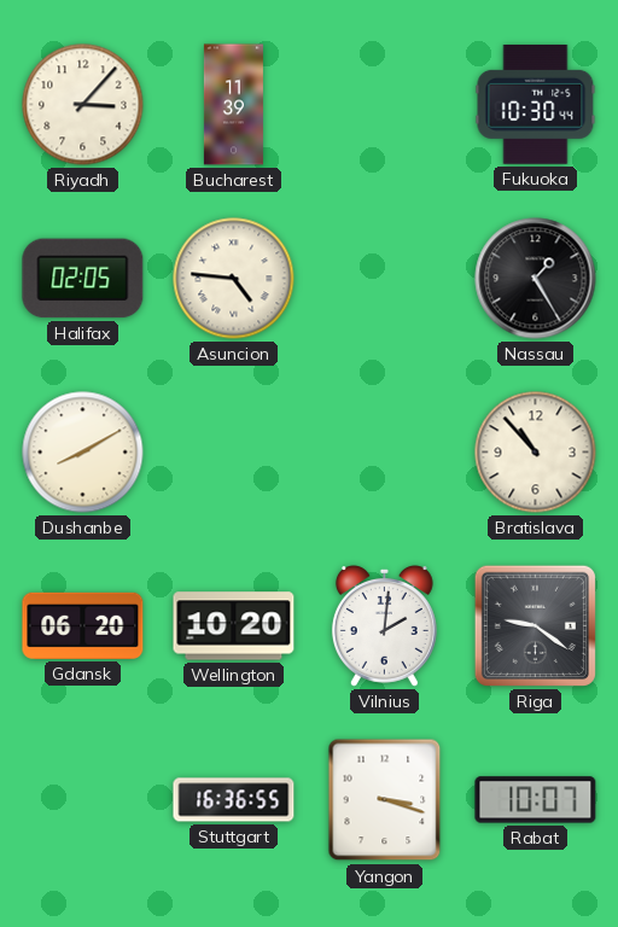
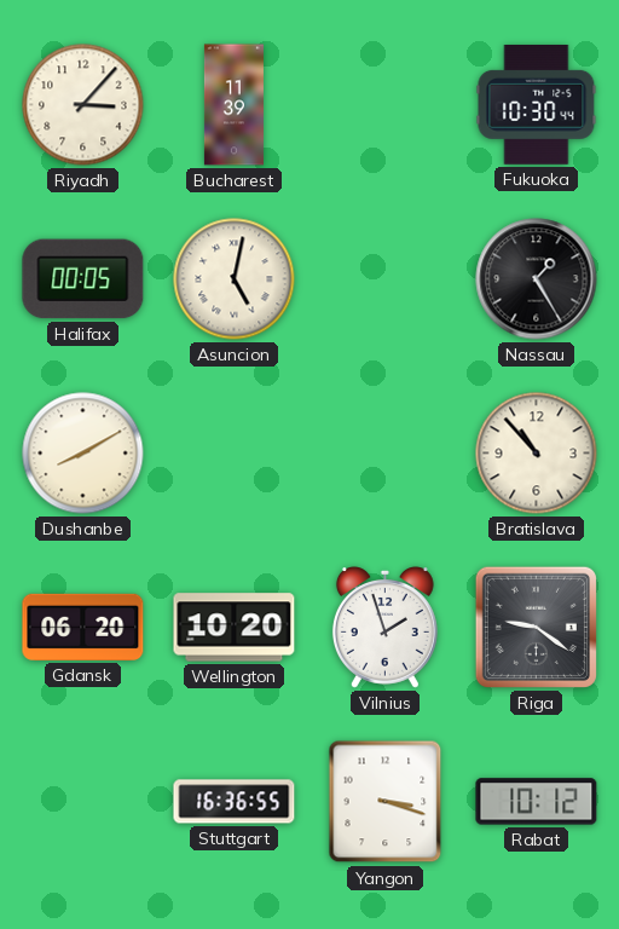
Halifax: 02:05 -> 00:05 (83, 279)
Asuncion: 4:46 -> 5:02 (235, 279)
Vilnius: 2:01 -> 1:57 (384, 628)
Rabat: 10:07 -> 10:12 (537, 802)
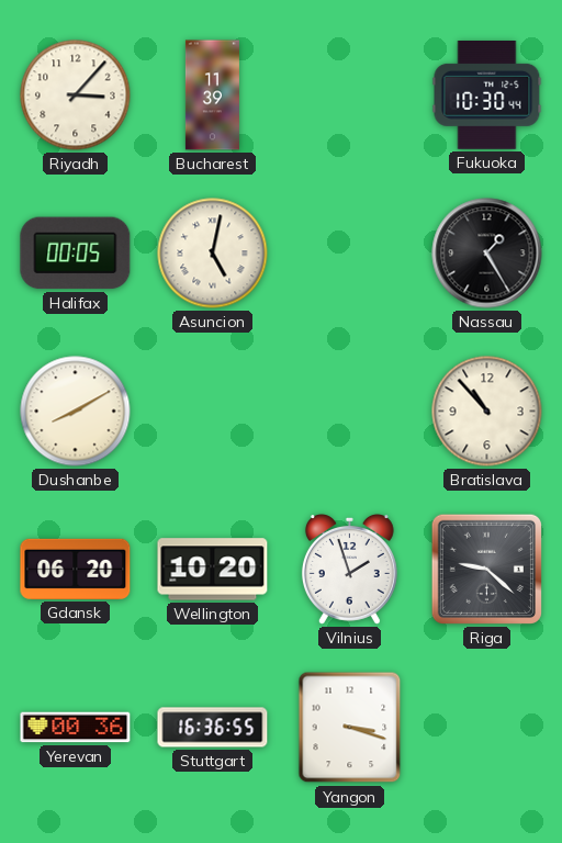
Riga: 9:21 -> 9:22 (486, 569)
Yerevan: none -> 00:36 (76, 728)
Rabat: 10:12 -> none (537, 802)
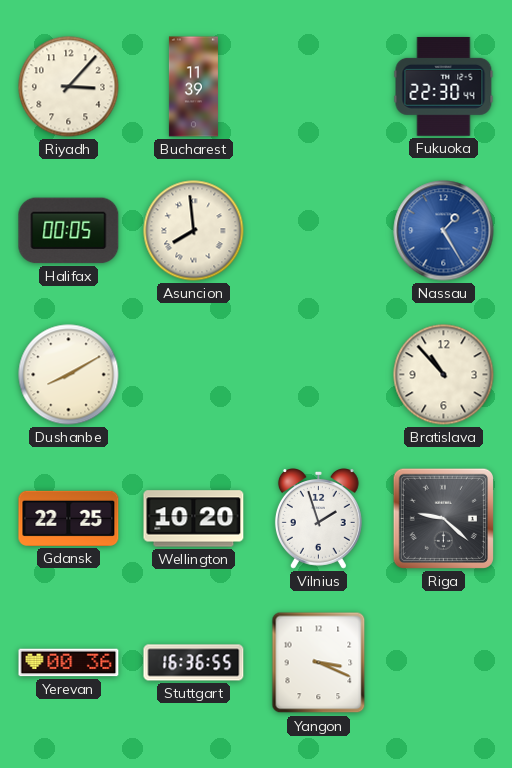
Fukuoka: 10:30 -> 22:30 (444, 86)
Asuncion: 5:02 -> 7:59 (194, 231)
Nassau dial: black -> blue (444, 231)
Gdansk: 06:20 -> 22:25 (69, 518)
Yangon: 3:18 -> 3:19 (319, 663)
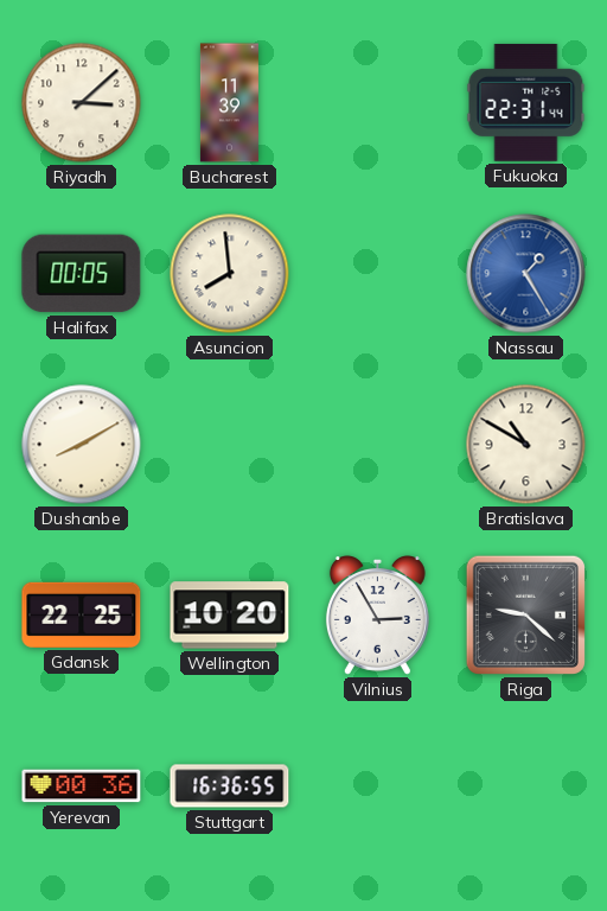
Riyadh: 3:07 -> 3:08 (82, 103)
Fukuoka: 22:30 -> 22:31 (526, 102)
Bratislava: 10:53 -> 10:50 (526, 445)
Vilnius: 1:57 -> 2:55 (377, 616)
Yangon: 3:19 -> none (319, 663)
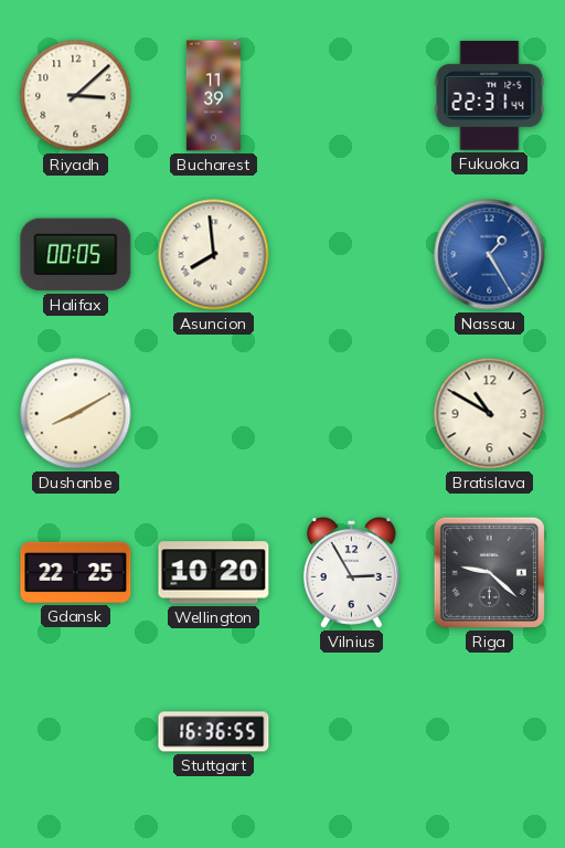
Yerevan: 00:36 -> none (82, 786)
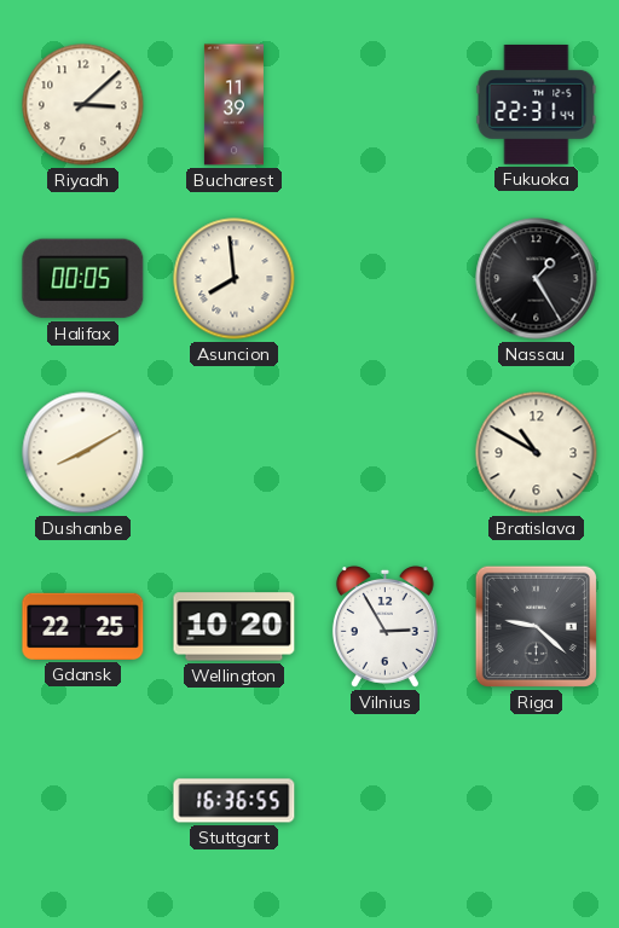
Nassau dial: blue -> black (537, 279)
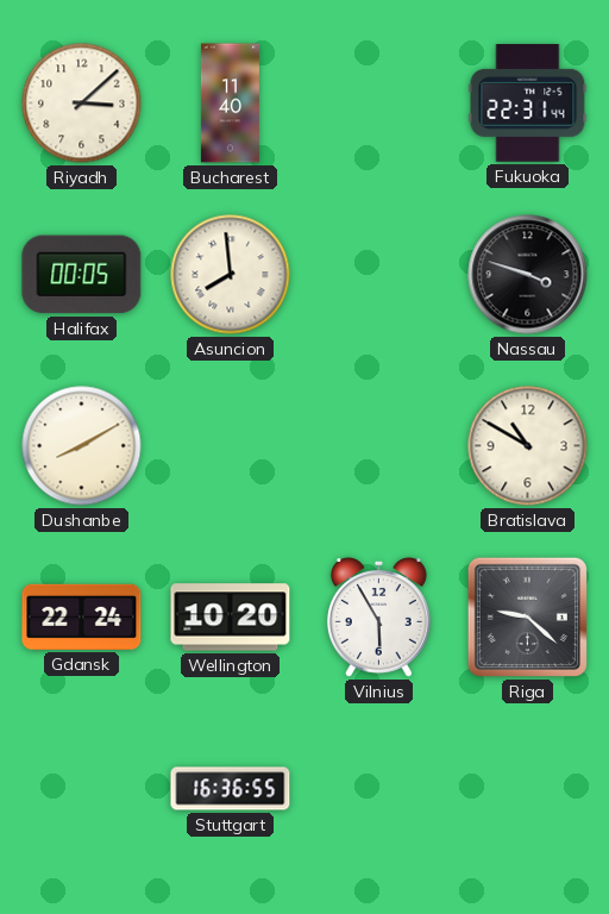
Bucharest: 11:39 -> 11:40 (230, 104)
Nassau: 1:25 -> 3:48 (528, 275)
Gdansk: 22:25 -> 22:24 (82, 616)
Vilnius: 2:55 -> 5:55 (378, 618)
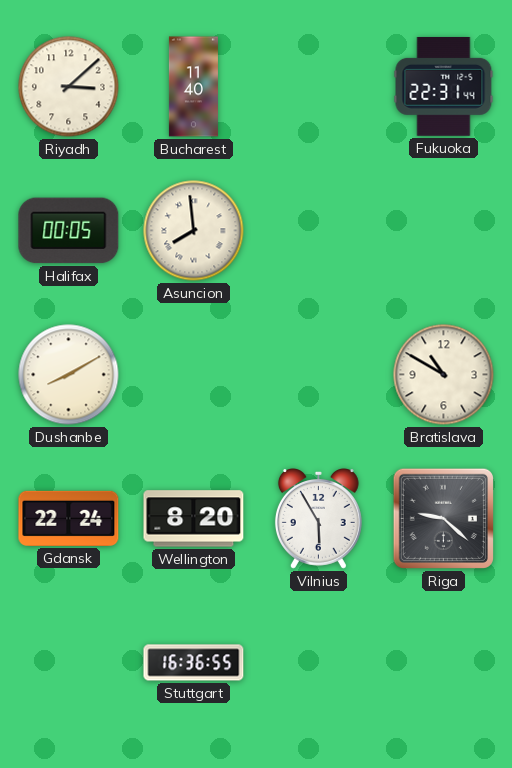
Nassau: 3:48 -> none (528, 275)
Wellington: 10:20 -> 8:20 (194, 519)
